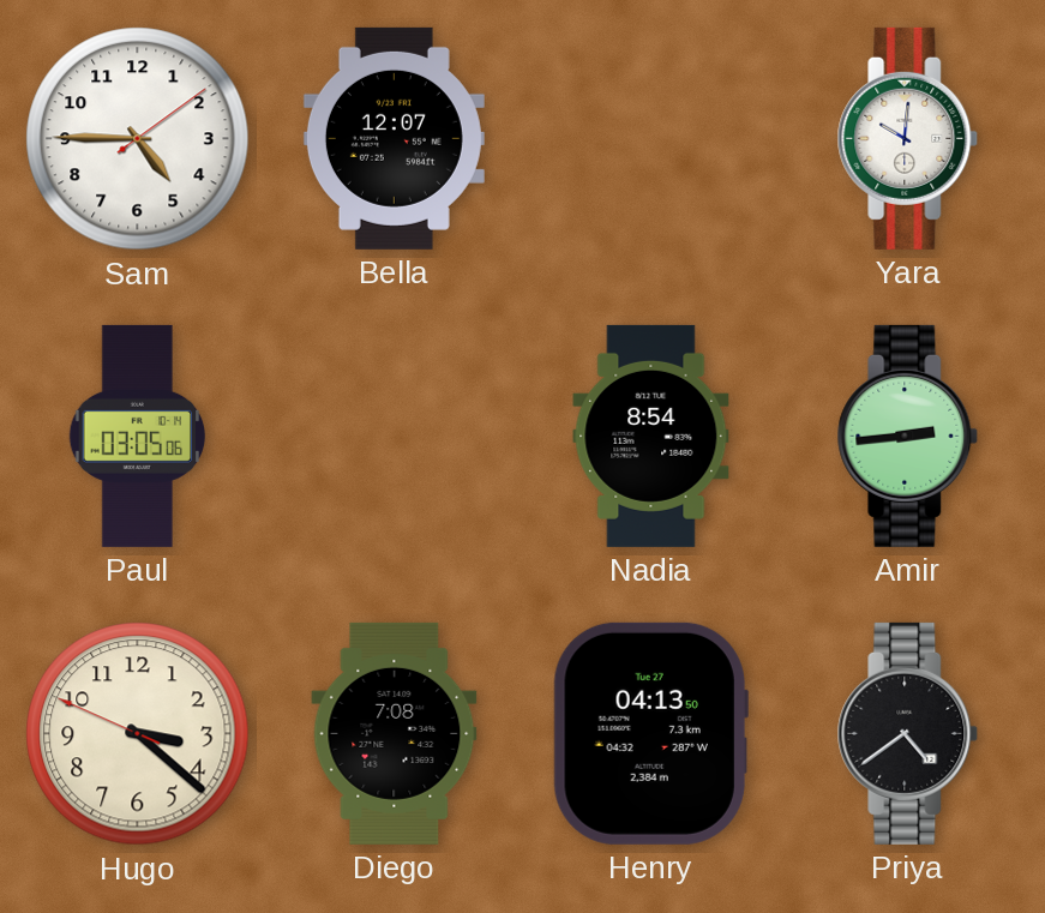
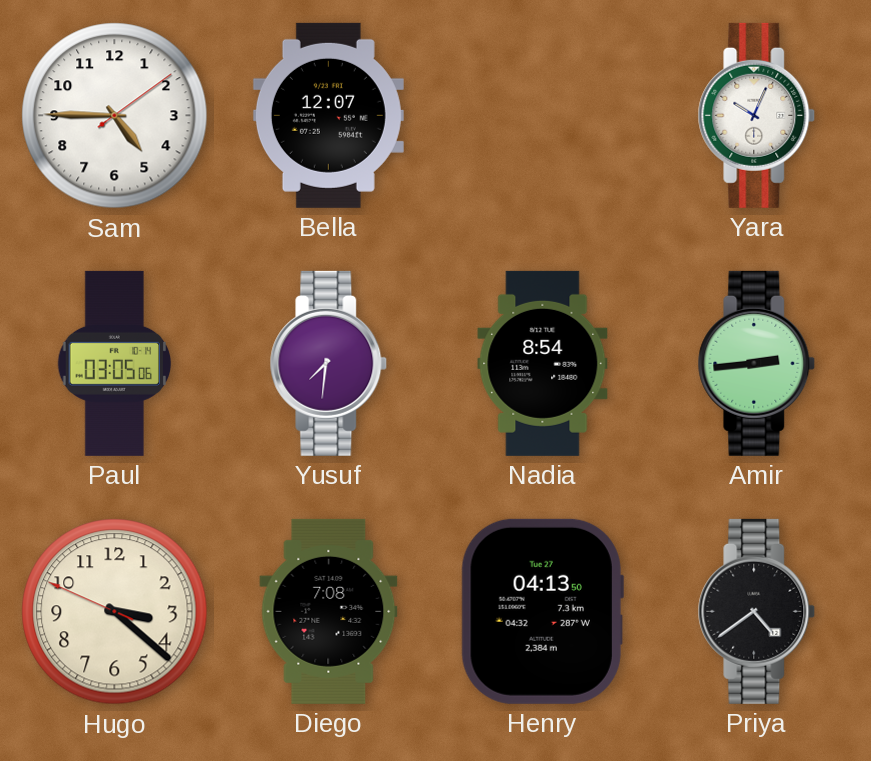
Yara: 10:01 -> 10:04 (757, 115)
Yusuf: none -> 7:31 (329, 363)
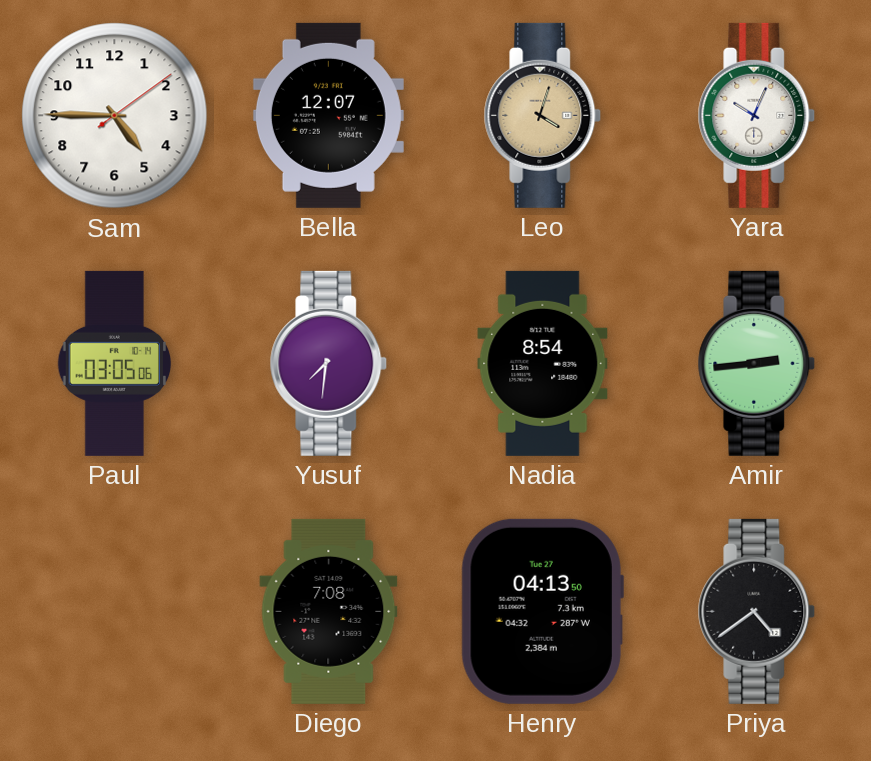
Leo: none -> 4:03 (543, 115)
Hugo: 3:21 -> none (115, 612)
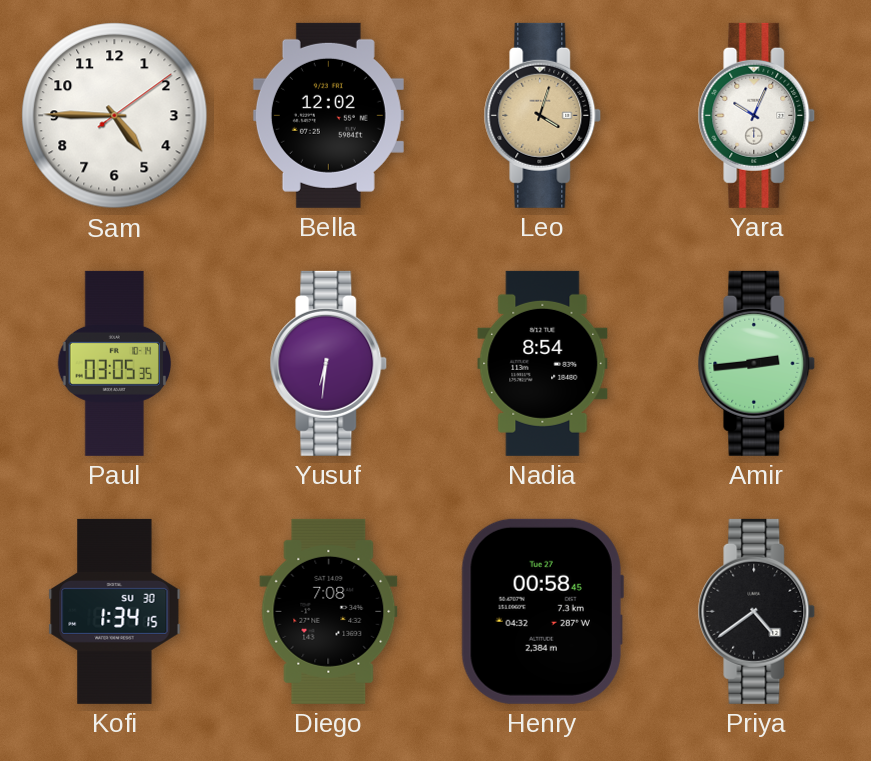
Bella: 12:07 -> 12:02 (328, 115)
Paul: 03:05:06 -> 03:05:35 (115, 363)
Yusuf: 7:31 -> 6:31 (329, 363)
Kofi: none -> 1:34 (115, 611)
Henry: 04:13 -> 00:58 (542, 611)
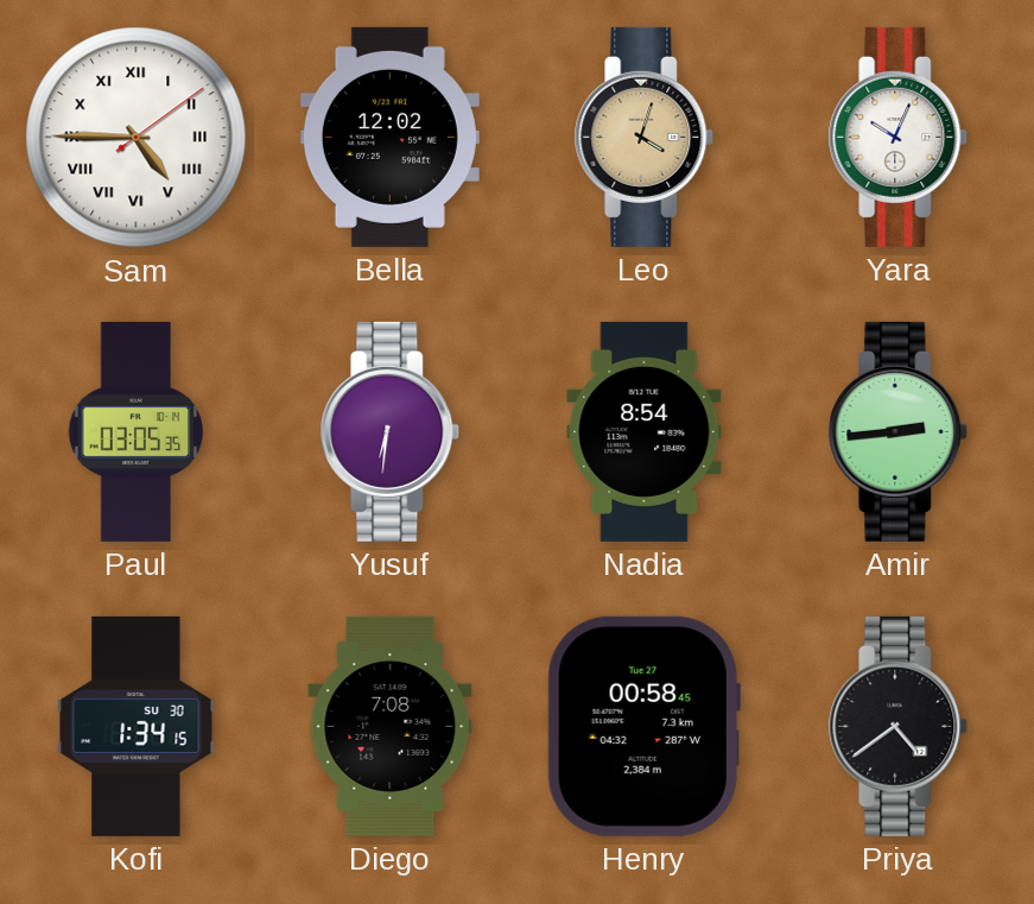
Sam numerals: Arabic -> Roman (137, 138)
